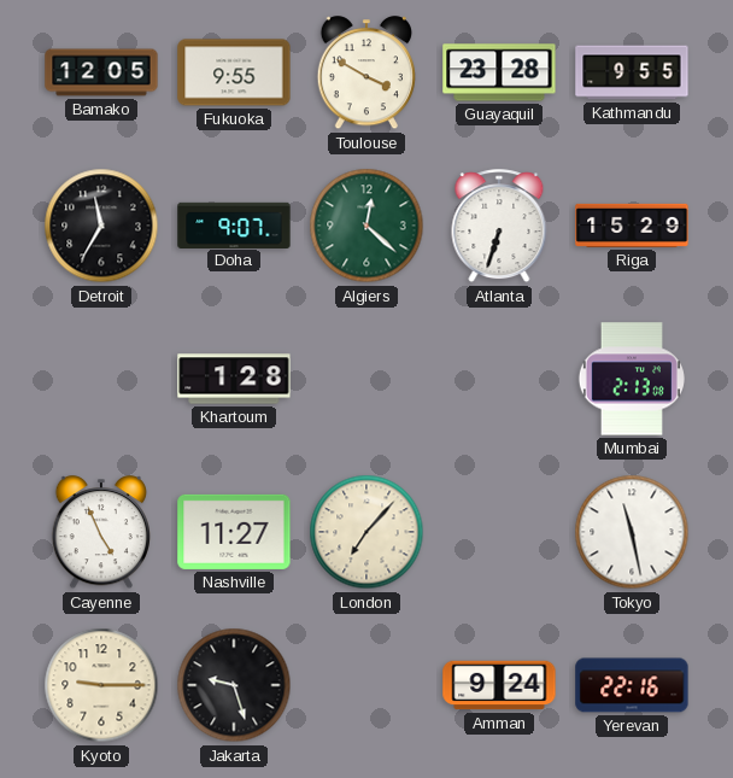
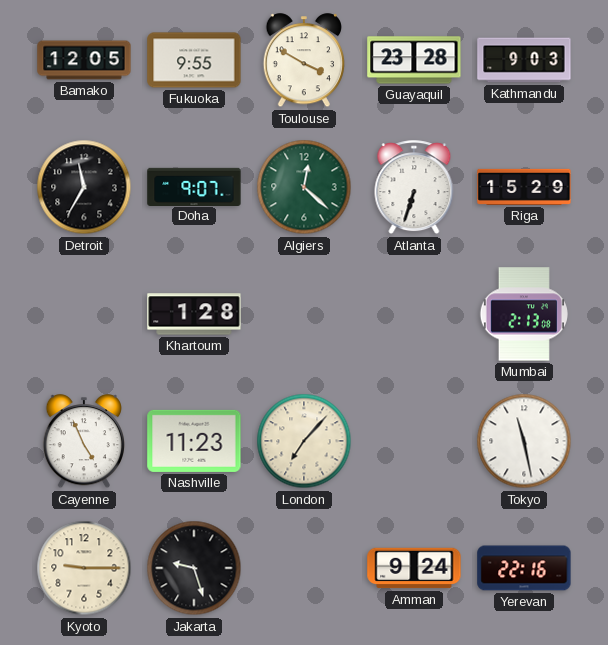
Kathmandu: 9:55 -> 9:03 (524, 60)
Nashville: 11:27 -> 11:23 (194, 441)
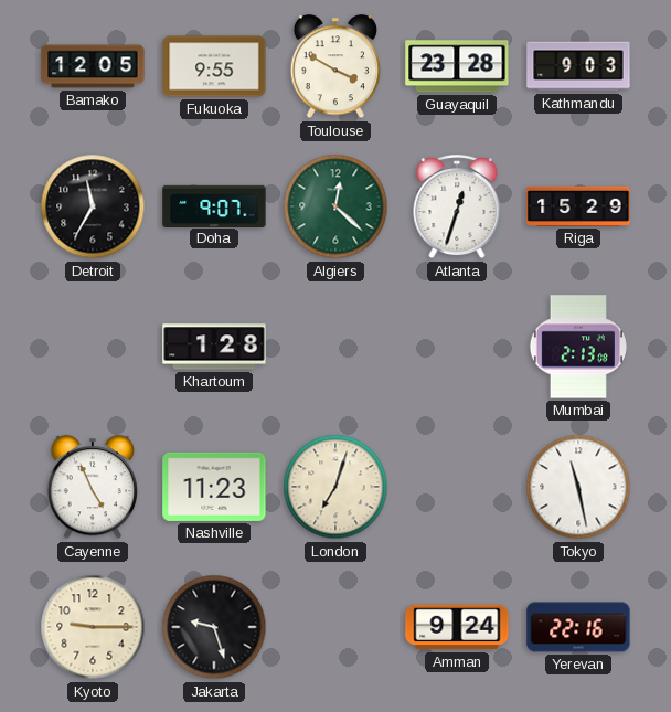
Atlanta: 6:33 -> 12:33 (457, 208)
London: 7:07 -> 7:03 (335, 487)
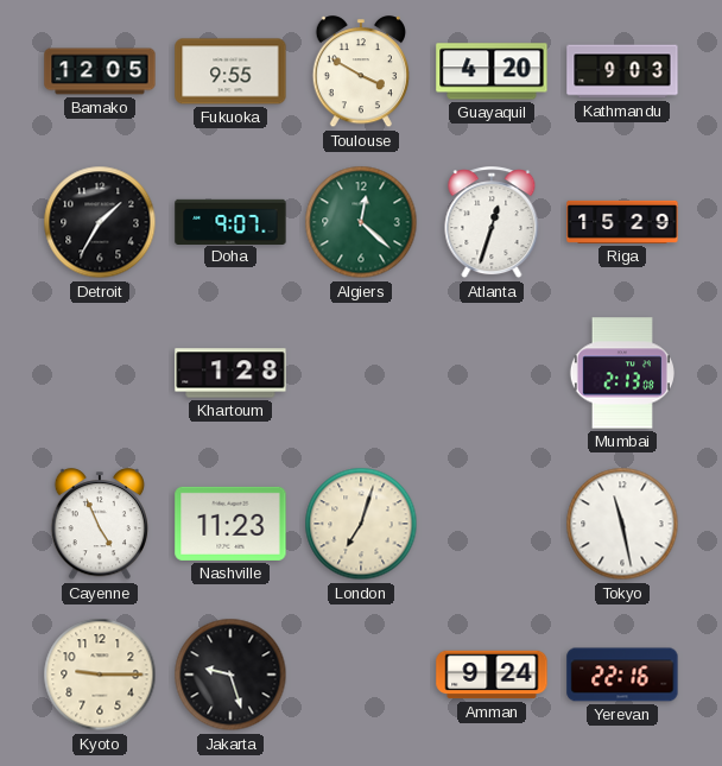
Guayaquil: 23:28 -> 4:20 (492, 71)
Detroit: 11:35 -> 1:35 (100, 222)
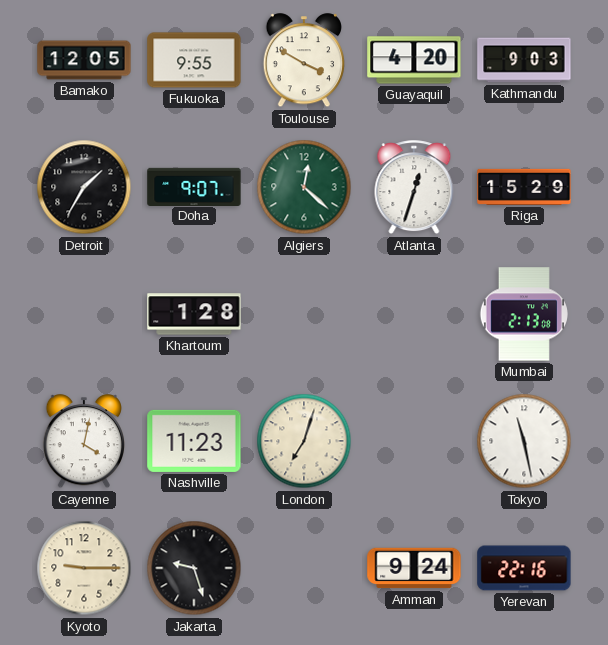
Cayenne: 4:56 -> 4:02 (83, 442)
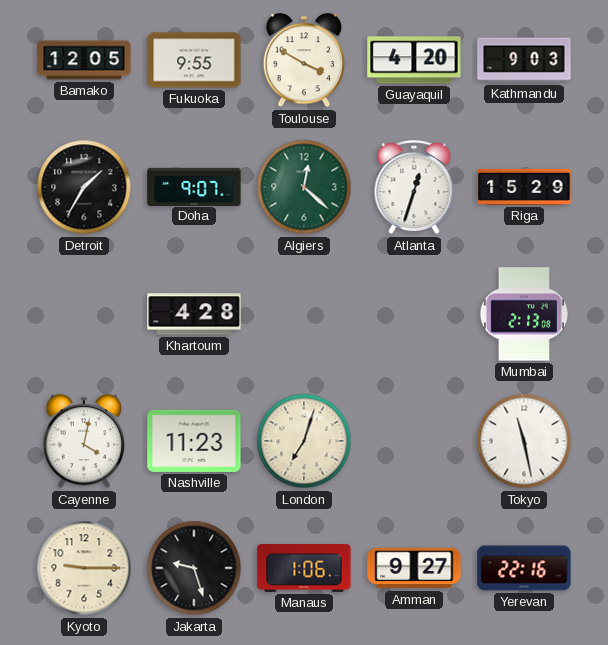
Khartoum: 1:28 -> 4:28 (194, 314)
Manaus: none -> 1:06 (304, 568)
Amman: 9:24 -> 9:27 (414, 568)
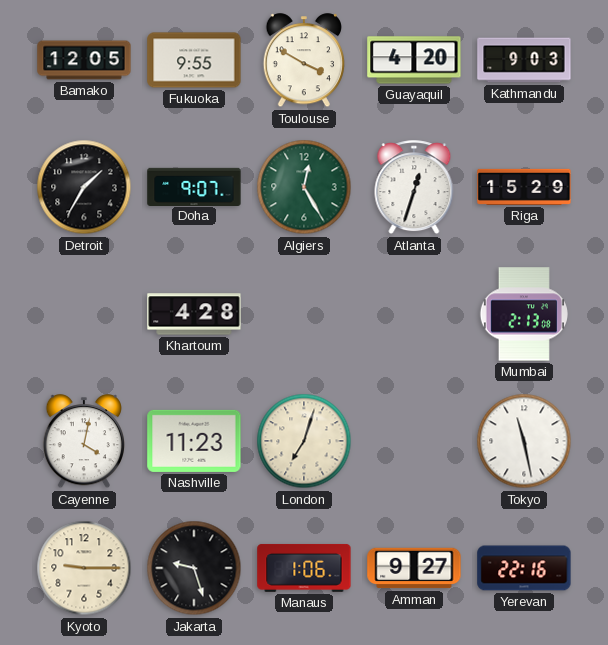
Algiers: 12:22 -> 12:25 (304, 187)
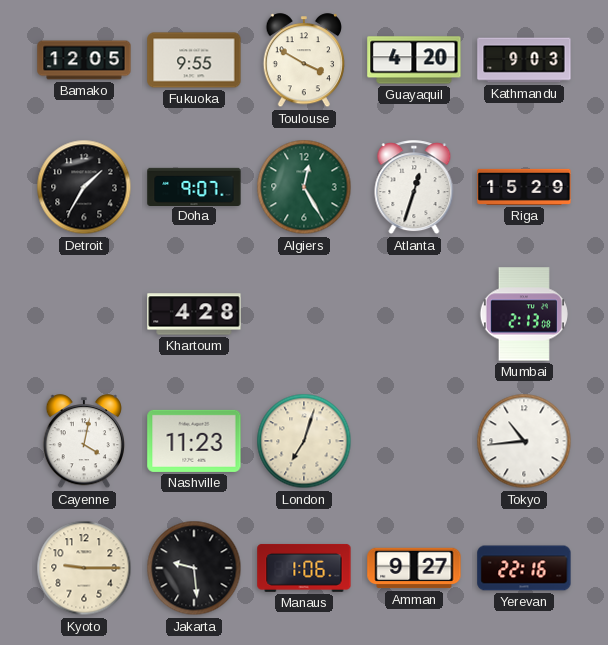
Tokyo: 11:28 -> 10:44 (524, 441)
Jakarta: 9:27 -> 9:29 (194, 568)
